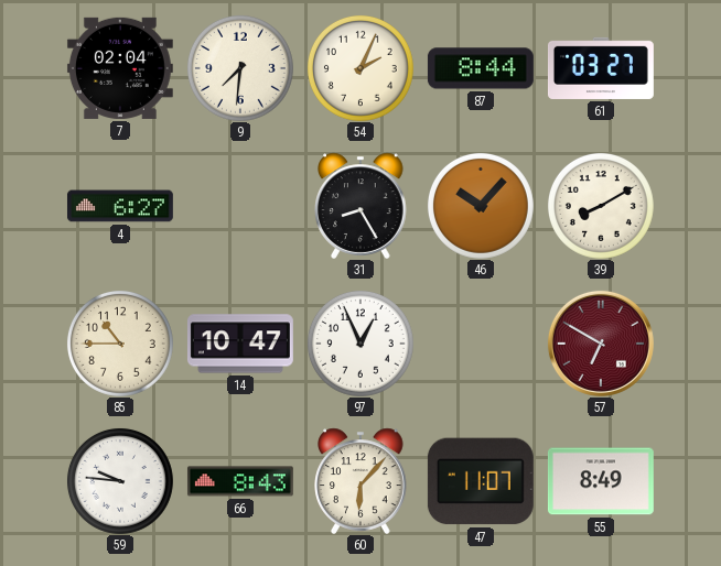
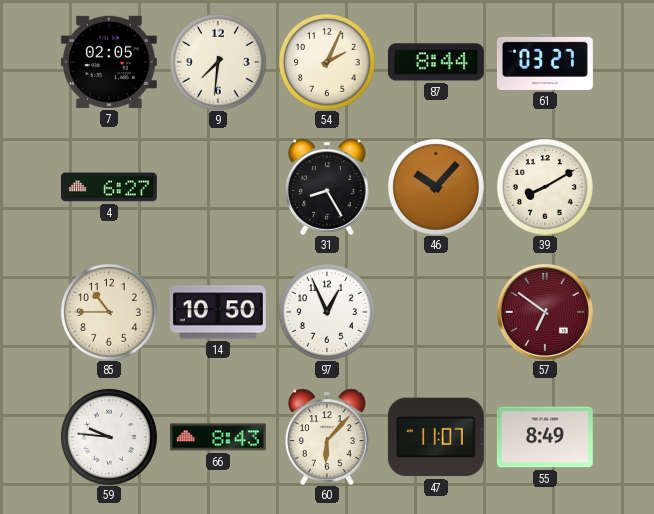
7: 02:04 -> 02:05 (109, 62)
14: 10:47 -> 10:50 (218, 312)
57: 6:50 -> 6:51 (545, 312)
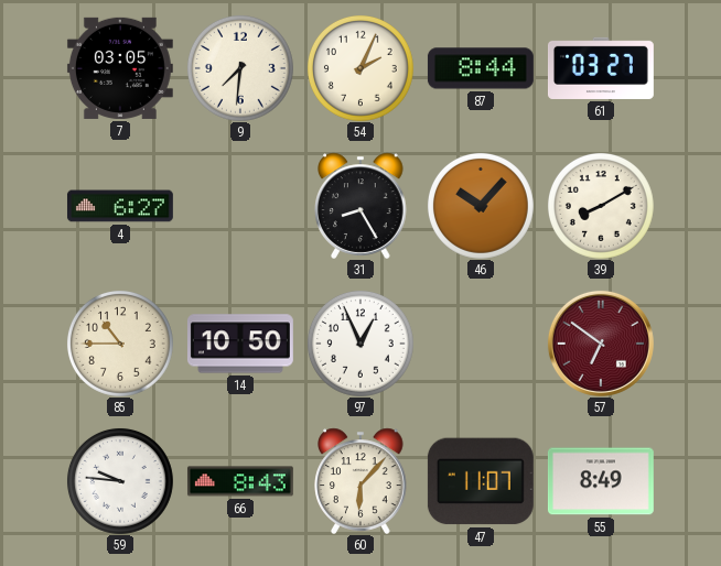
7: 02:05 -> 03:05 (120, 68)
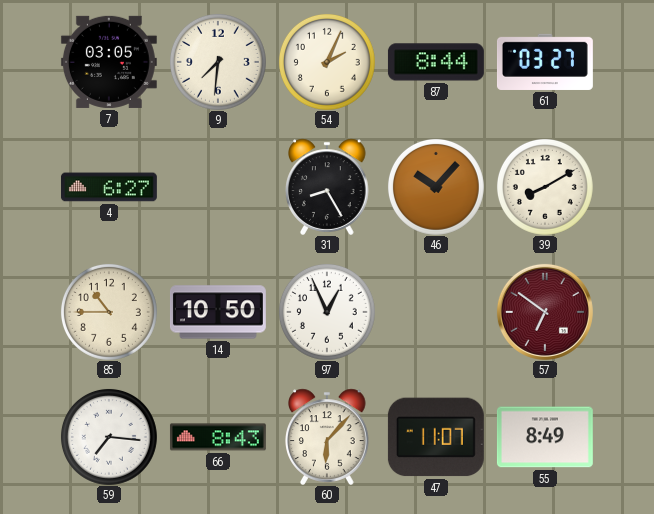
59: 9:46 -> 7:16 (109, 437)
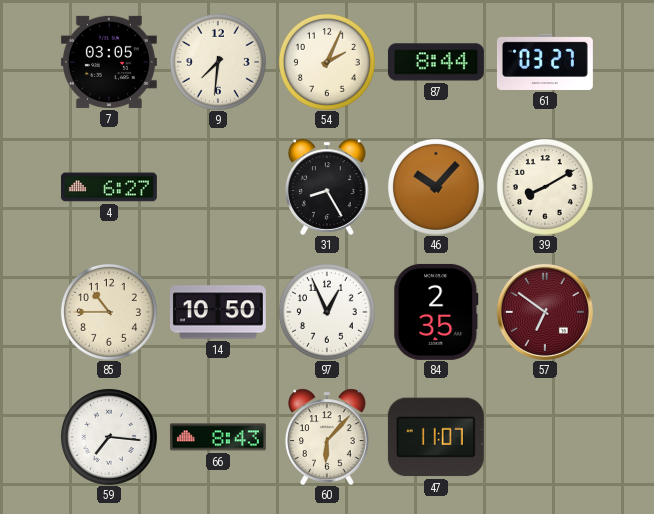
84: none -> 2:35 (436, 312)
55: 8:49 -> none (545, 437)
